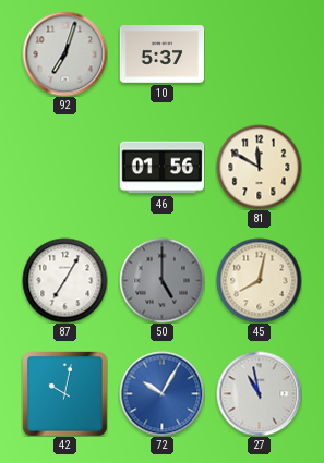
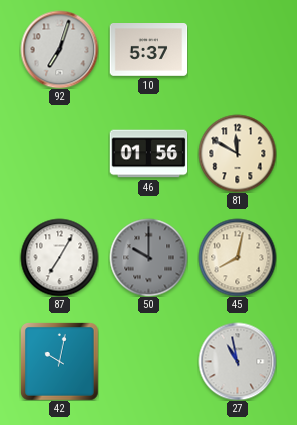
50: 5:00 -> 10:00 (148, 257)
72: 10:05 -> none (161, 393)
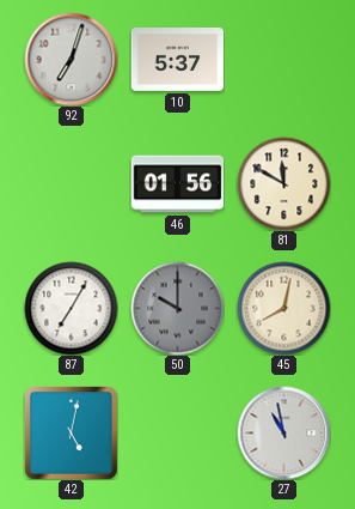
42: 10:02 -> 5:02 (71, 432)
